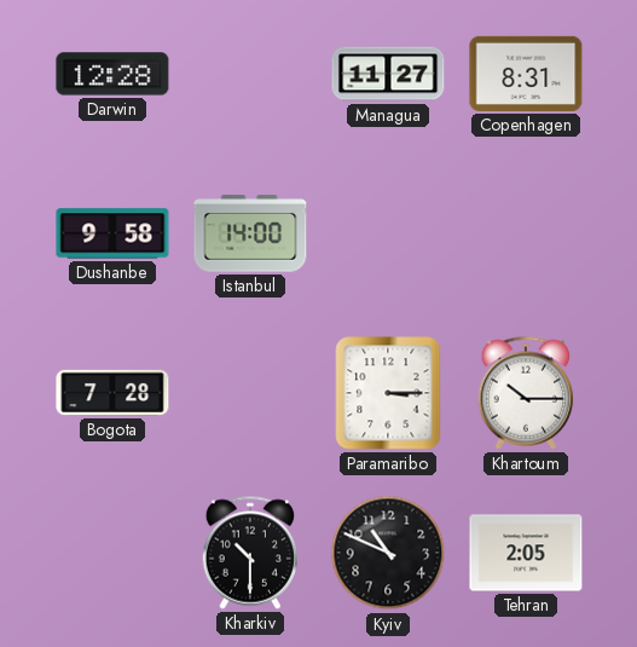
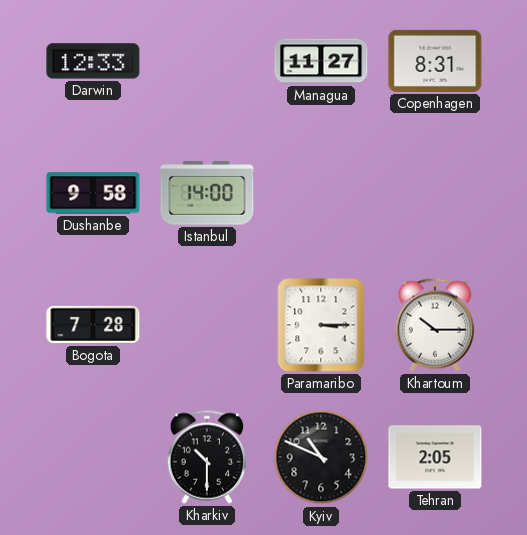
Darwin: 12:28 -> 12:33 (93, 61)
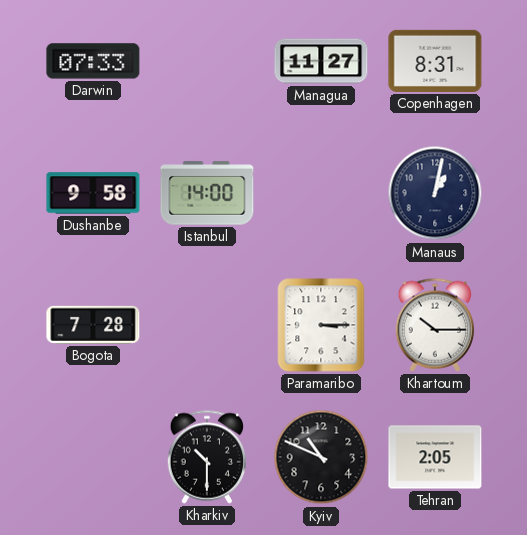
Darwin: 12:33 -> 07:33 (93, 61)
Manaus: none -> 1:02 (435, 193)
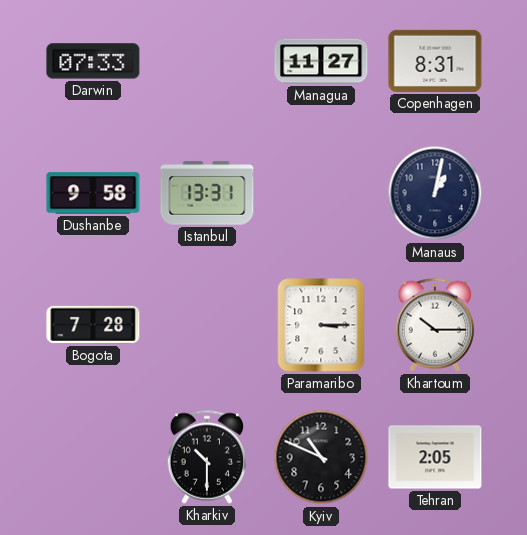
Istanbul: 14:00 -> 13:31 (207, 193)
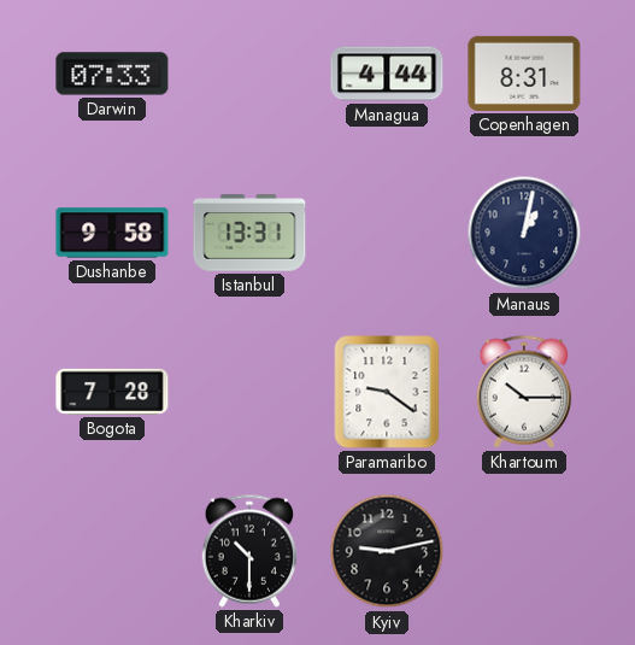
Managua: 11:27 -> 4:44 (387, 74)
Paramaribo: 3:15 -> 9:21 (387, 392)
Kyiv: 10:49 -> 9:13 (387, 551)
Tehran: 2:05 -> none (435, 457)
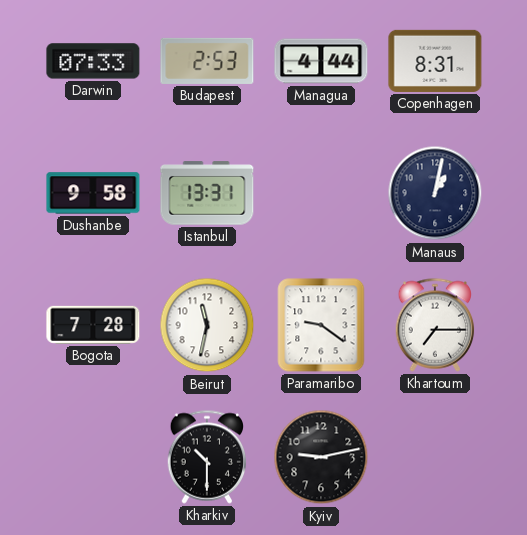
Budapest: none -> 2:53 (207, 61)
Beirut: none -> 11:32 (207, 325)
Khartoum: 10:15 -> 7:15 (435, 325)
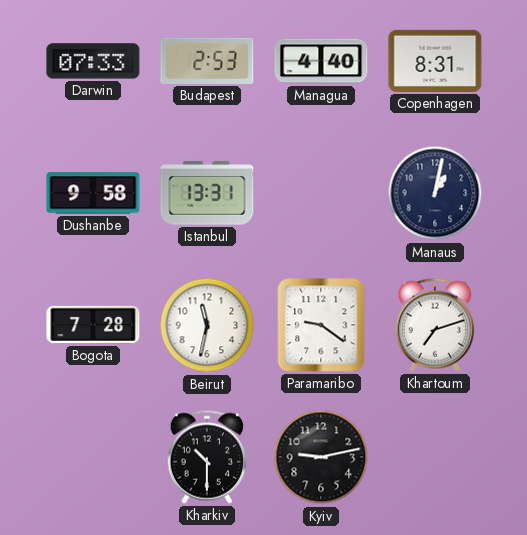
Managua: 4:44 -> 4:40 (321, 61)
Khartoum: 7:15 -> 7:12 (435, 325)
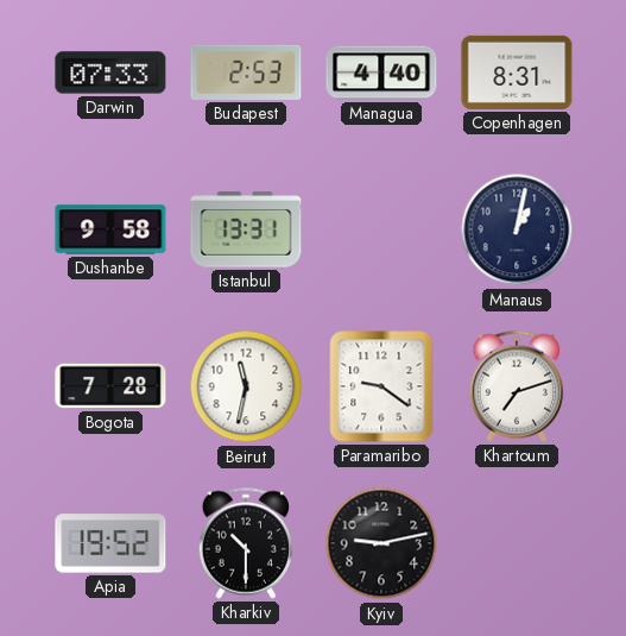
Apia: none -> 19:52 (110, 543)
